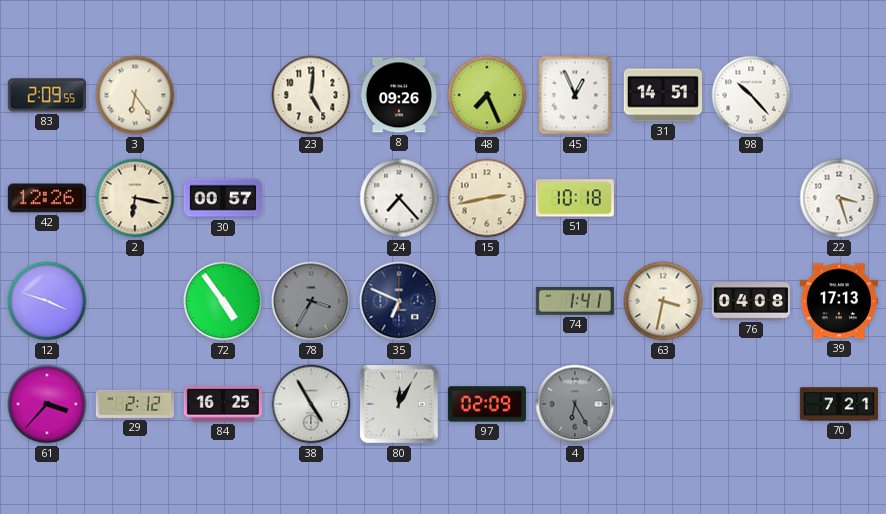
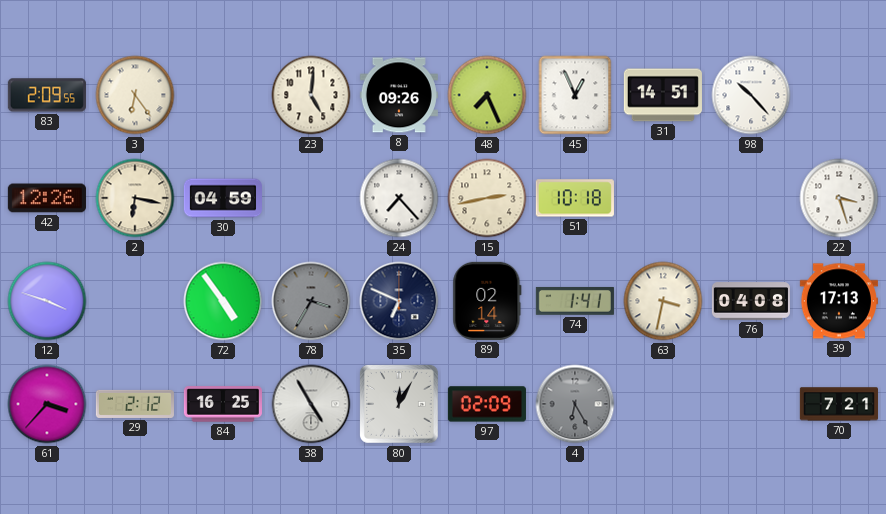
30: 00:57 -> 04:59 (223, 198)
89: none -> 02:14 (487, 301)
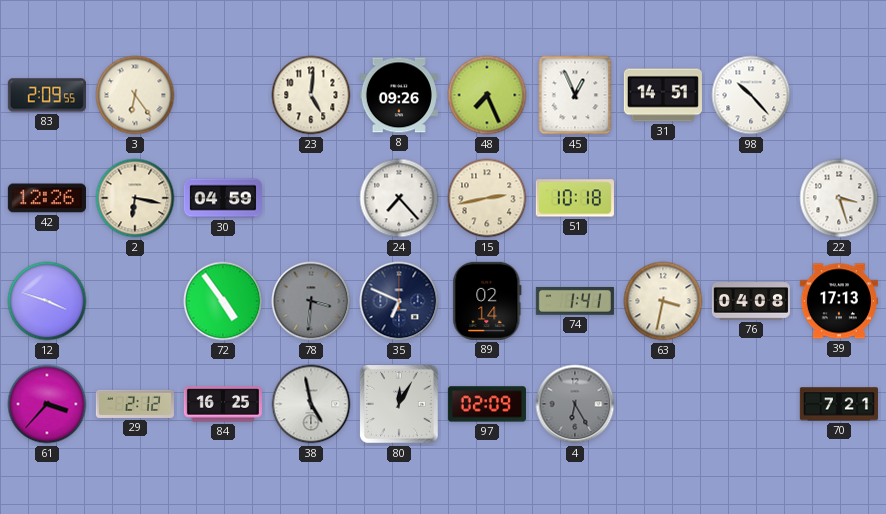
78: 3:35 -> 3:31 (311, 301)
38: 4:55 -> 4:58 (311, 404)
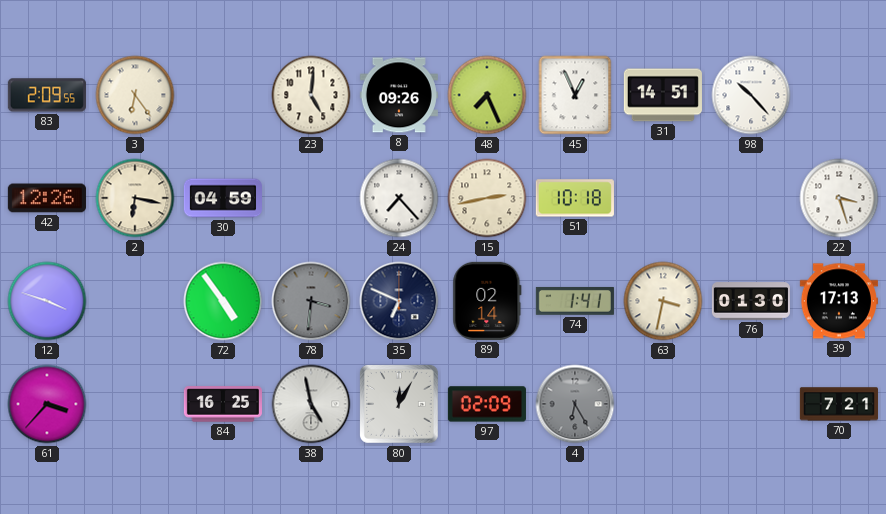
76: 04:08 -> 01:30 (750, 301)
29: 2:12 -> none (135, 404)
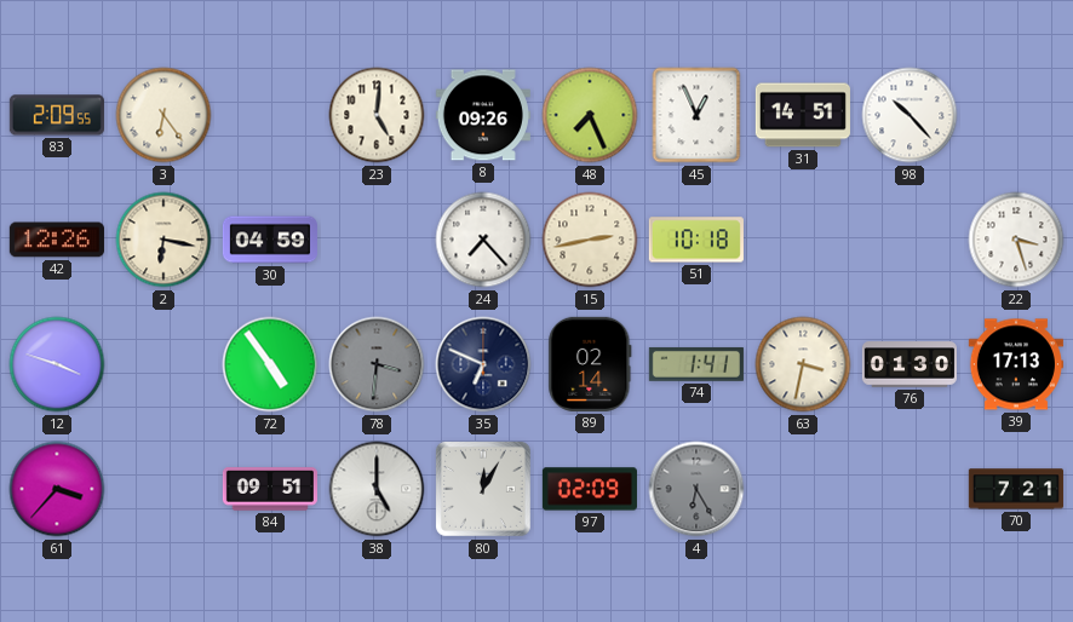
84: 16:25 -> 09:51 (270, 489)
38: 4:58 -> 5:00 (377, 489)
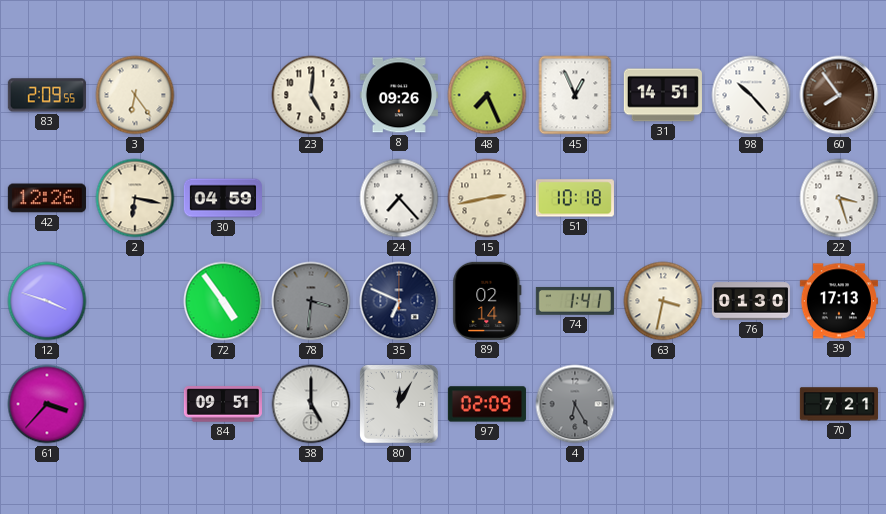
60: none -> 7:54 (839, 95)
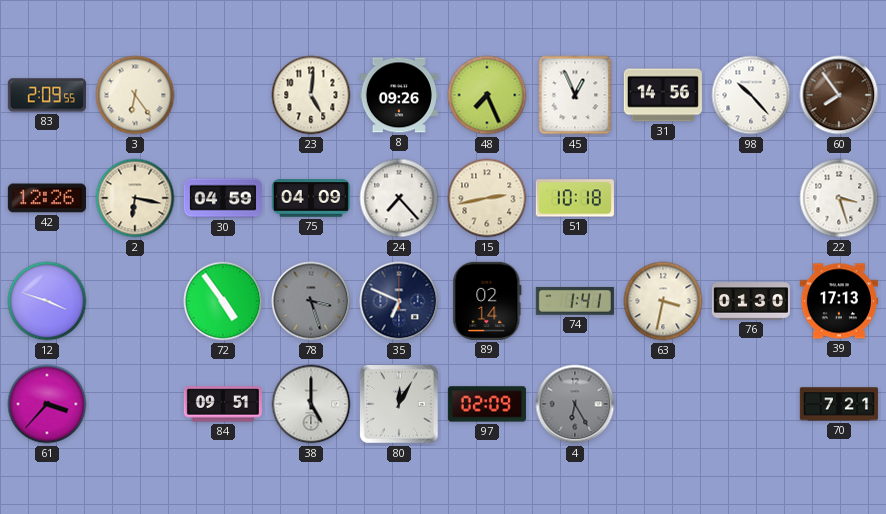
31: 14:51 -> 14:56 (663, 95)
75: none -> 04:09 (311, 198)
78: 3:31 -> 3:27 (311, 301)
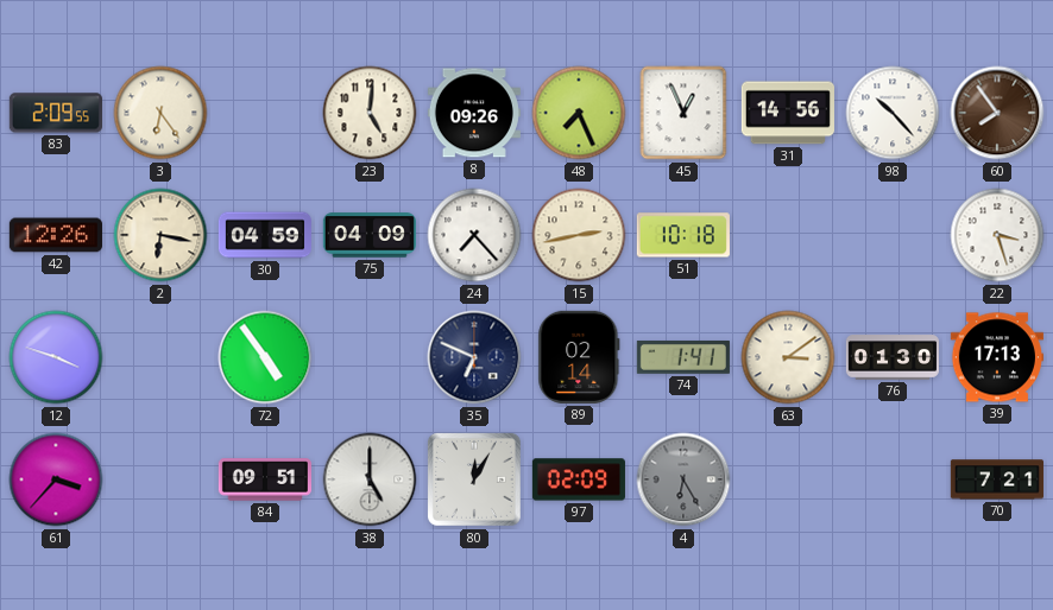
78: 3:27 -> none (311, 301)
63: 3:32 -> 3:09 (788, 357)
